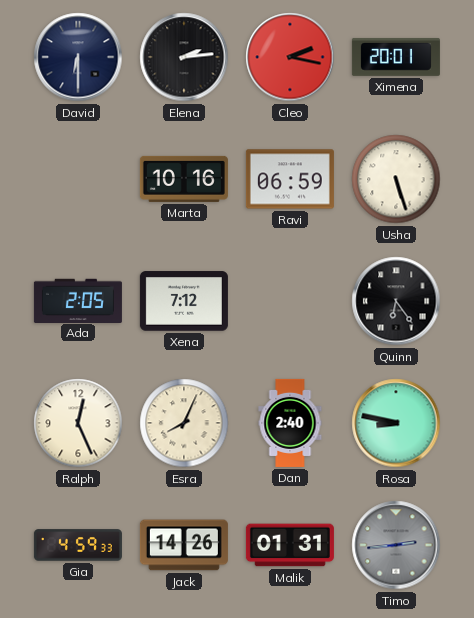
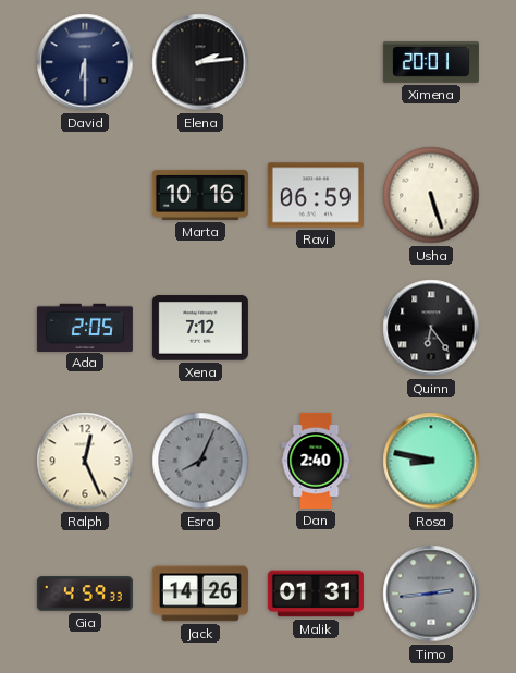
Cleo: 2:17 -> none (290, 57)
Esra dial: cream -> grey (200, 461)
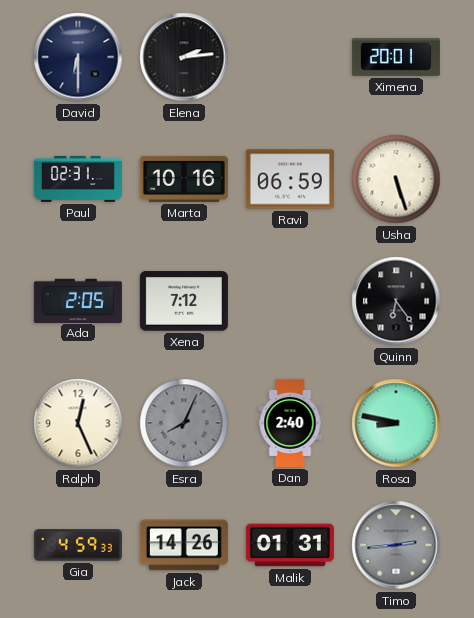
Paul: none -> 02:31 (78, 179)
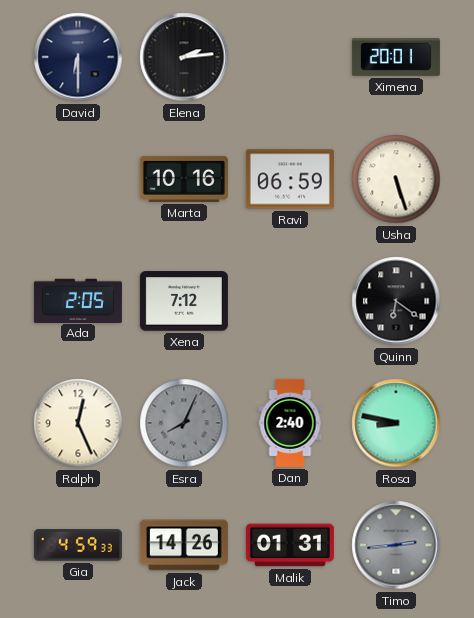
Paul: 02:31 -> none (78, 179)
Quinn: 6:24 -> 6:21 (396, 301)
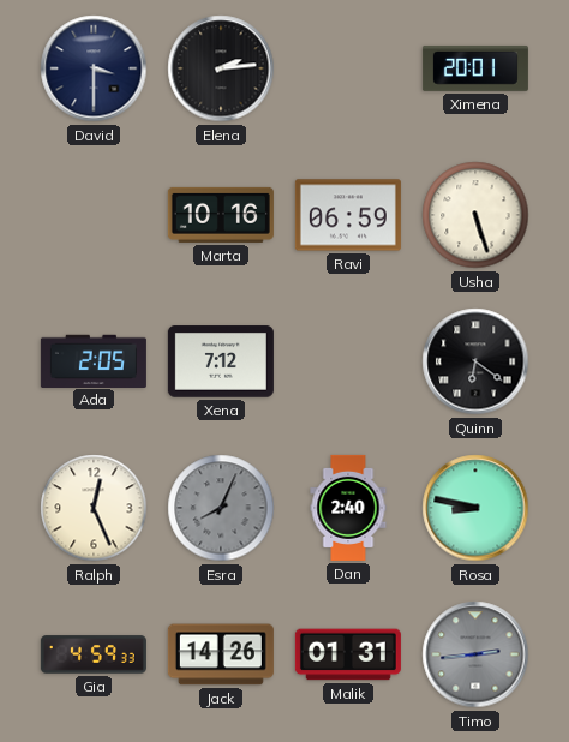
David: 6:30 -> 3:30 (94, 68)
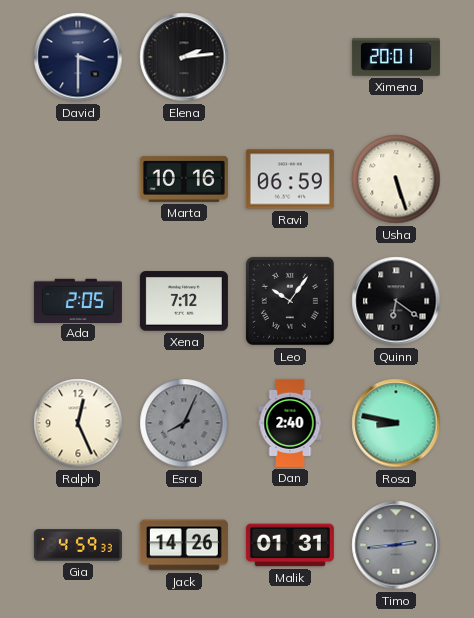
Leo: none -> 10:06 (290, 301)
